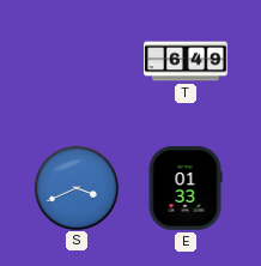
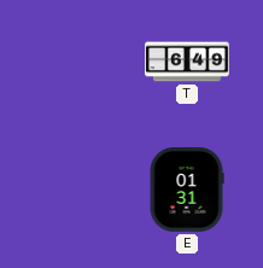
S: 3:41 -> none (75, 187)
E: 01:33 -> 01:31 (187, 191)
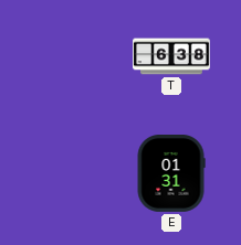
T: 6:49 -> 6:38 (171, 56)
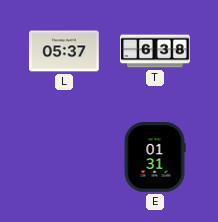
L: none -> 05:37 (65, 51)
